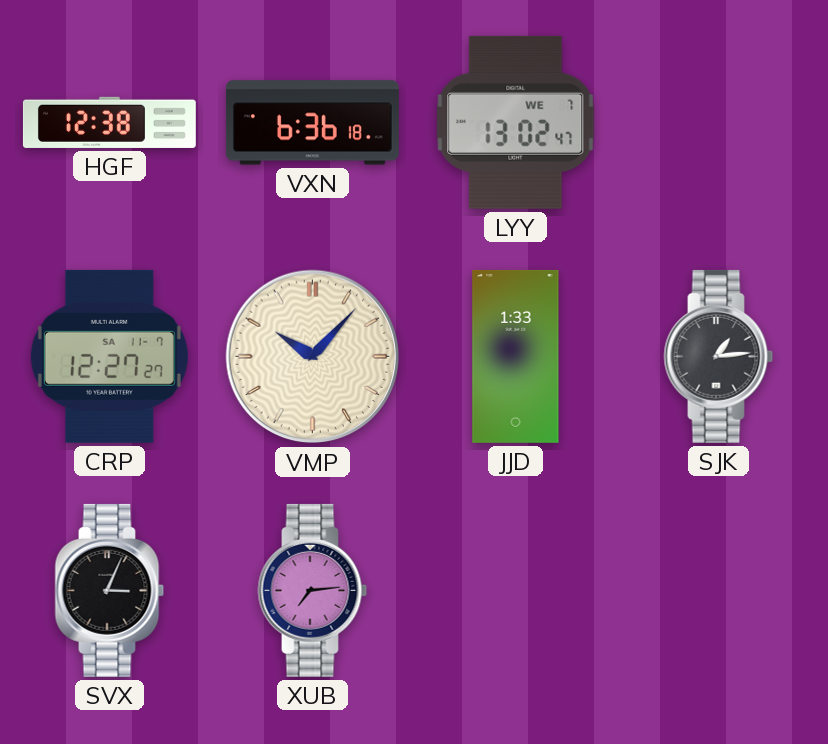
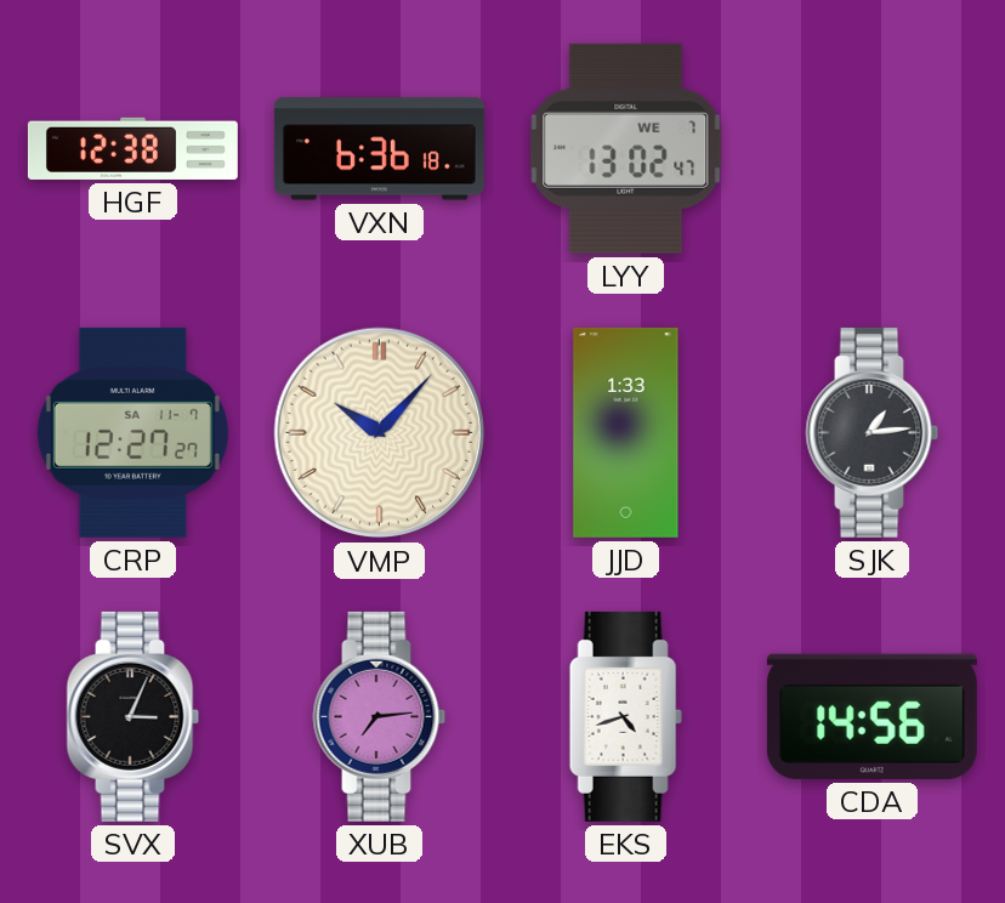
EKS: none -> 4:42 (625, 716)
CDA: none -> 14:56 (871, 716)
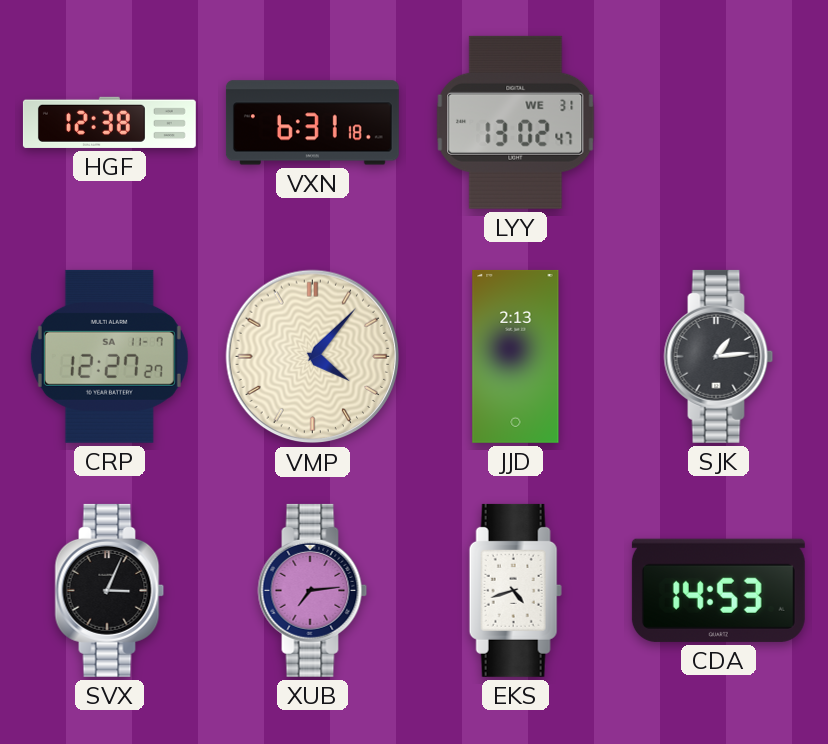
VXN: 6:36 -> 6:31 (312, 123)
LYY date: WE 7 -> WE 31 (516, 122)
VMP: 10:07 -> 4:07 (313, 357)
JJD: 1:33 -> 2:13 (516, 356)
CDA: 14:56 -> 14:53 (718, 590)
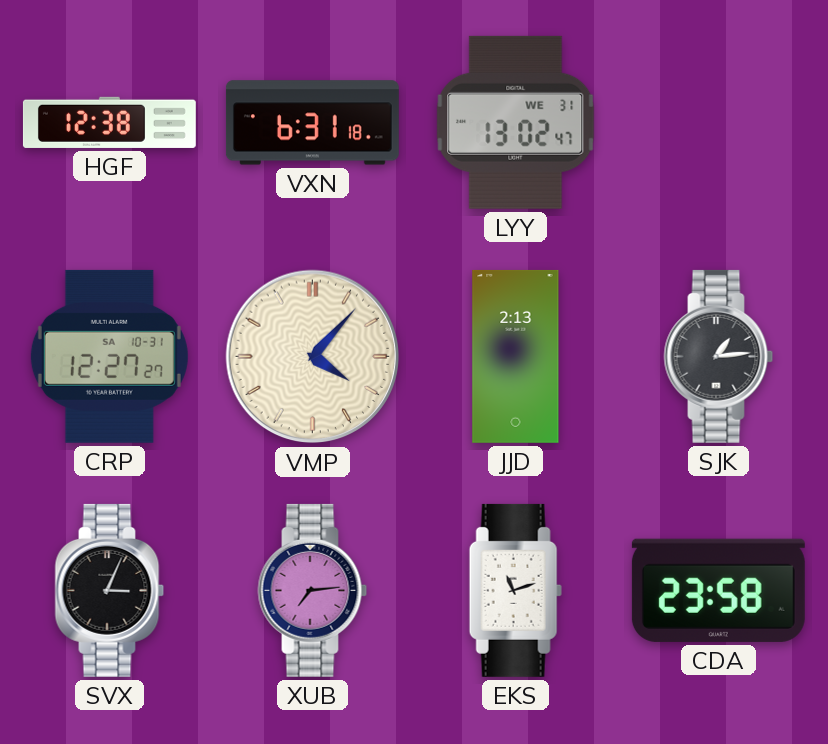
CRP date: SA 11-7 -> SA 10-31 (109, 356)
EKS: 4:42 -> 11:12 (515, 590)
CDA: 14:53 -> 23:58 (718, 590)
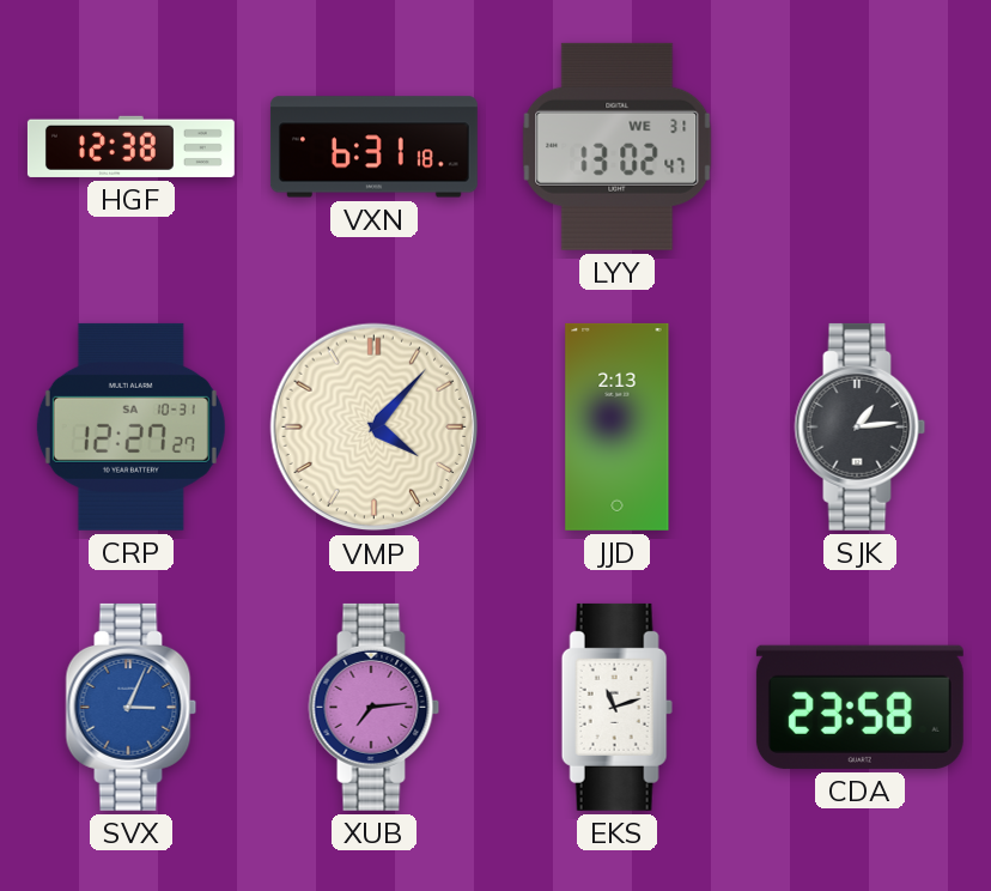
SVX dial: black -> blue (132, 707)
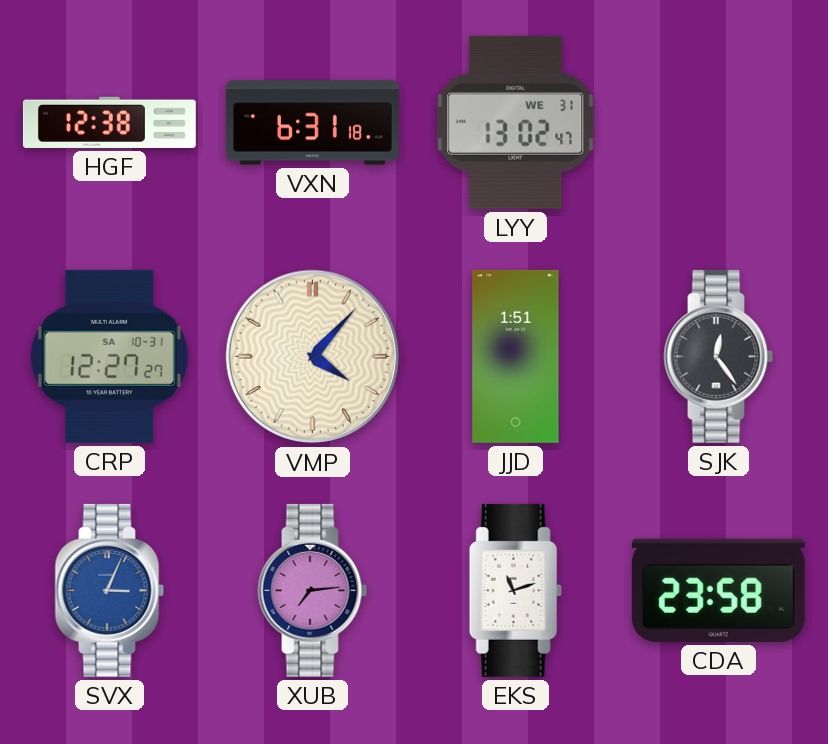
JJD: 2:13 -> 1:51 (516, 356)
SJK: 1:14 -> 12:24 (719, 356)
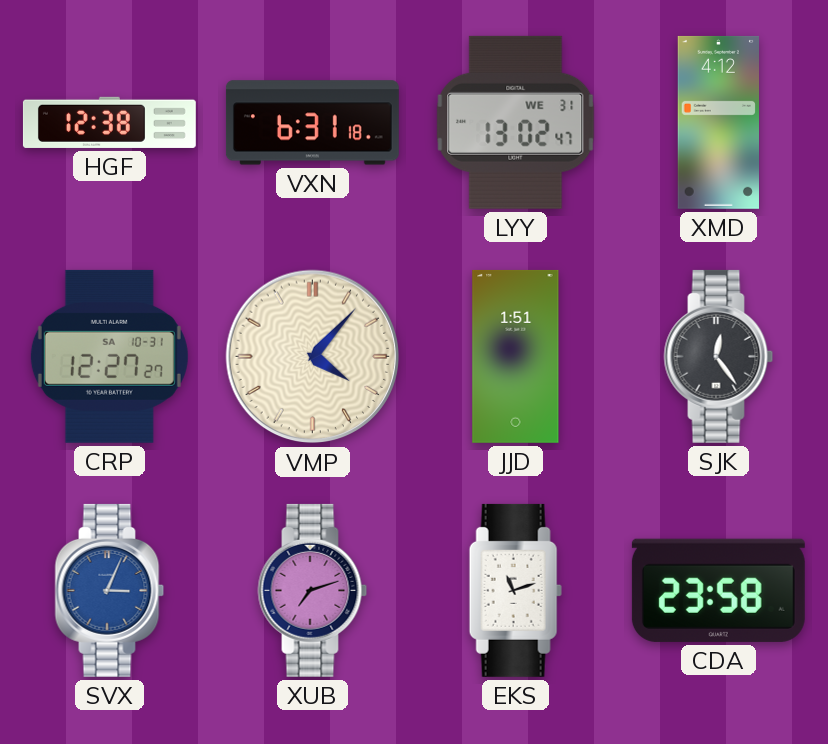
XMD: none -> 4:12 (718, 122)
XUB: 7:14 -> 7:12 (313, 590)
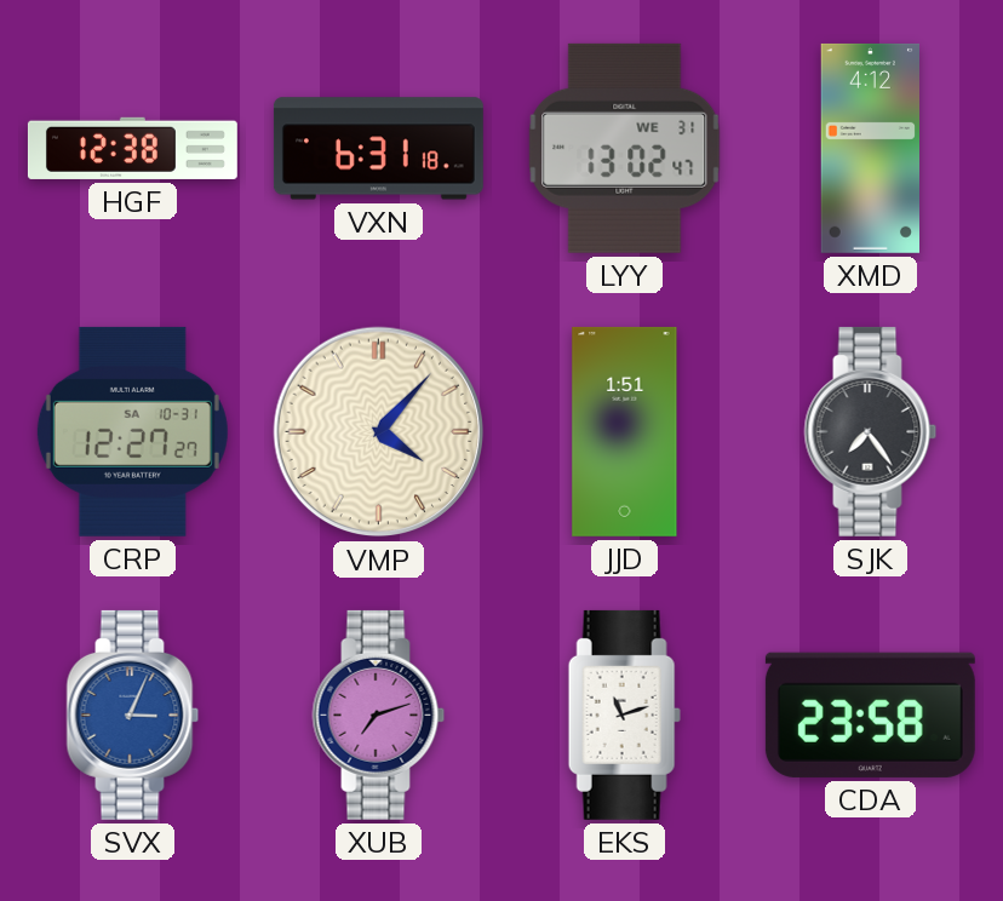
SJK: 12:24 -> 7:24 (871, 431)
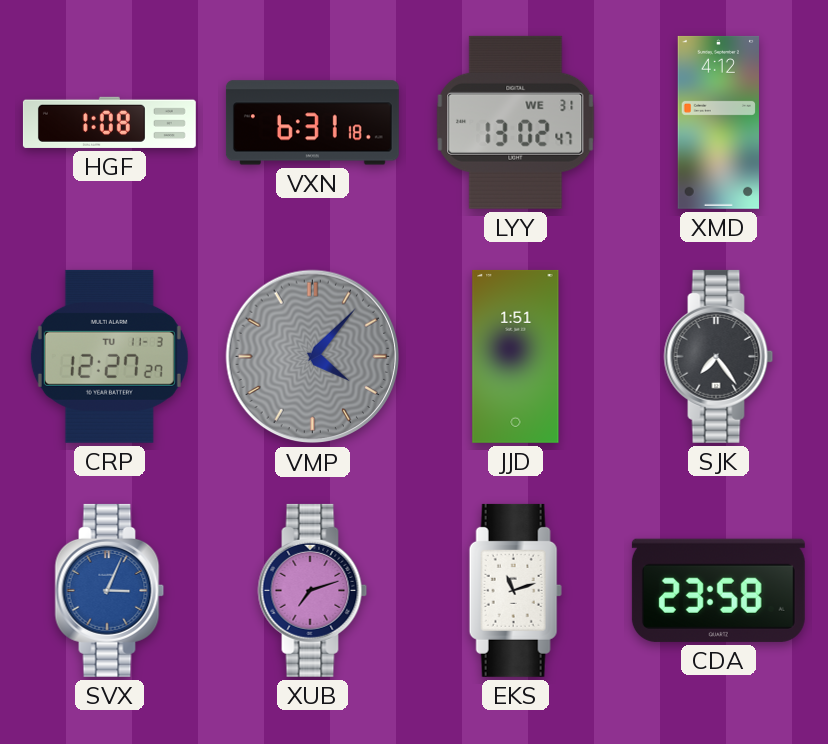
HGF: 12:38 -> 1:08 (109, 122)
CRP date: SA 10-31 -> TU 11-3 (109, 356)
VMP dial: cream -> grey (313, 357)
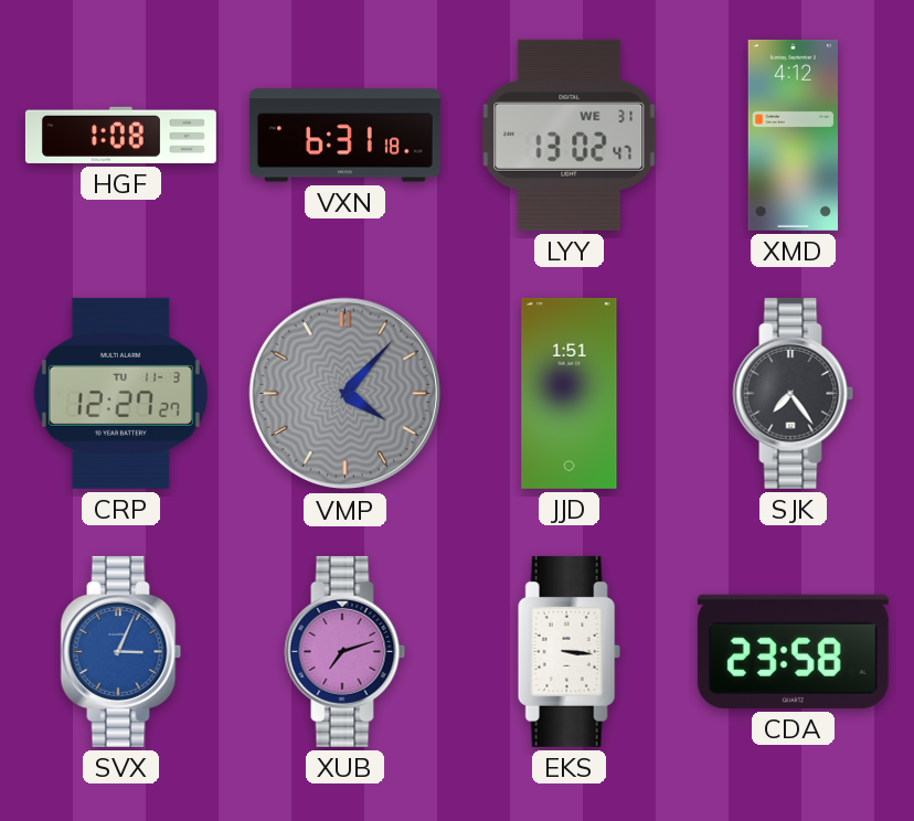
EKS: 11:12 -> 3:16 (568, 651)
